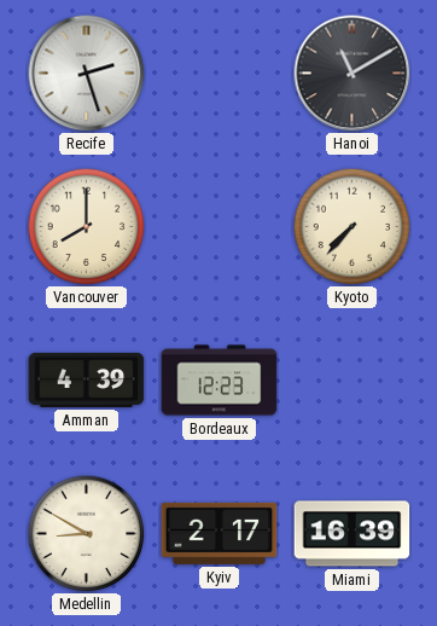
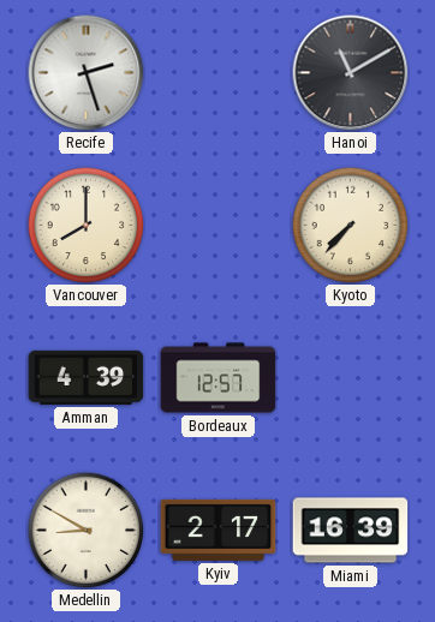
Bordeaux: 12:23 -> 12:57 (219, 378)
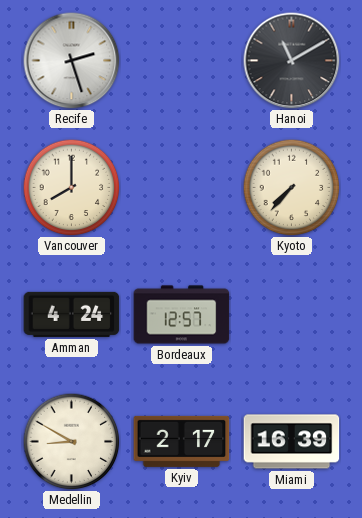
Amman: 4:39 -> 4:24 (72, 314)
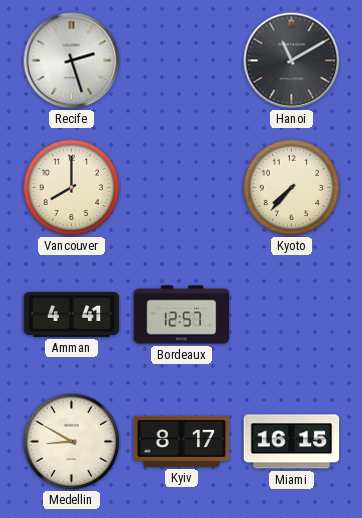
Amman: 4:24 -> 4:41 (72, 314)
Kyiv: 2:17 -> 8:17 (182, 441)
Miami: 16:39 -> 16:15 (292, 442)
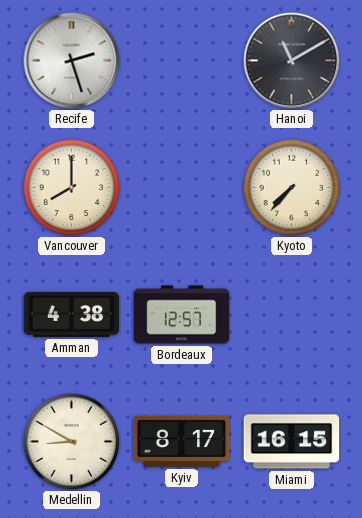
Amman: 4:41 -> 4:38 (72, 314)
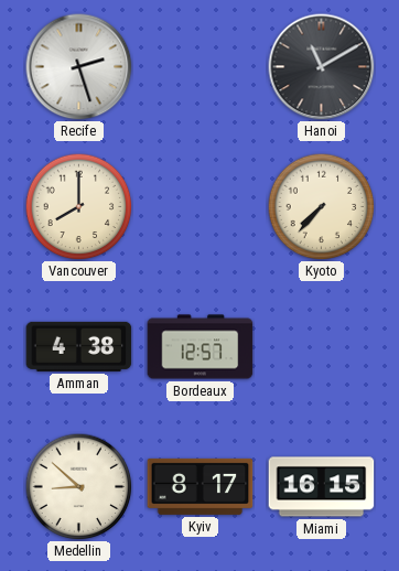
Medellin: 8:50 -> 8:52 (78, 486)
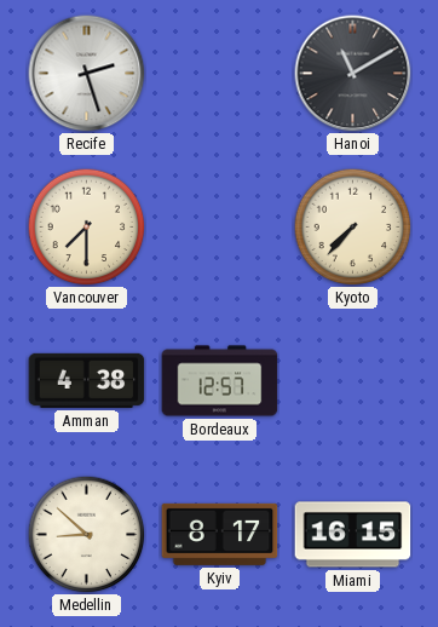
Vancouver: 8:00 -> 7:30 (86, 226)
